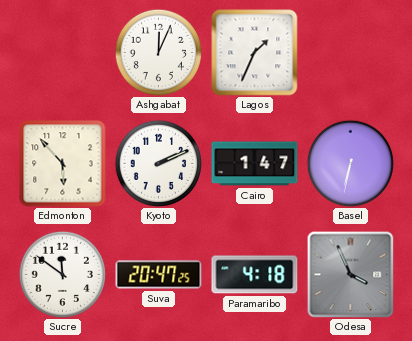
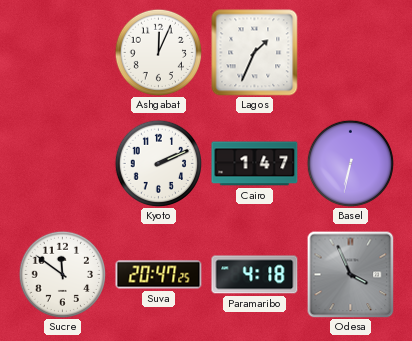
Edmonton: 5:53 -> none (63, 164)
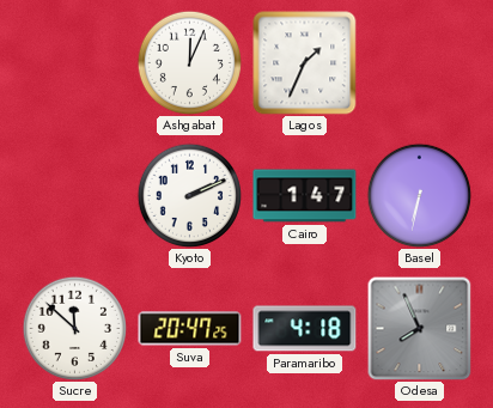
Sucre: 11:51 -> 11:52 (74, 328)
Odesa: 3:56 -> 7:56 (419, 328)
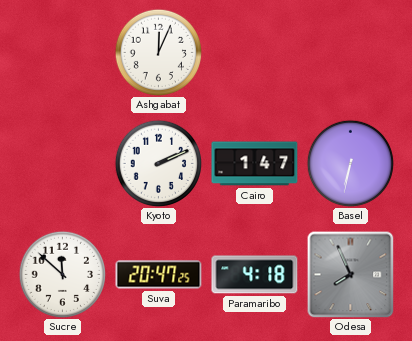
Lagos: 1:34 -> none (305, 63)
